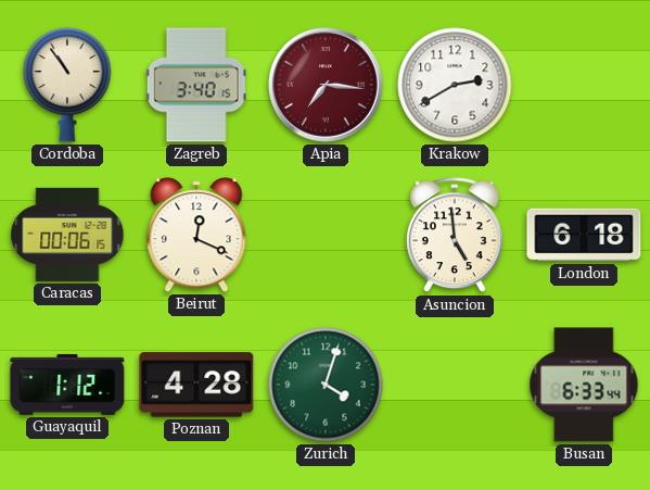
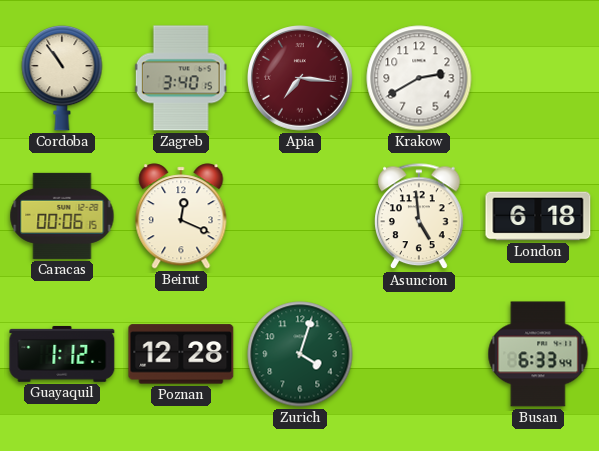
Poznan: 4:28 -> 12:28 (181, 354)
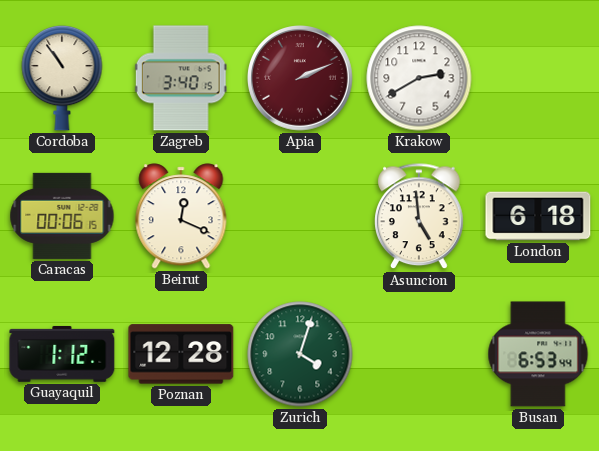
Apia: 7:16 -> 2:11 (301, 79)
Busan: 6:33 -> 6:53 (538, 354)
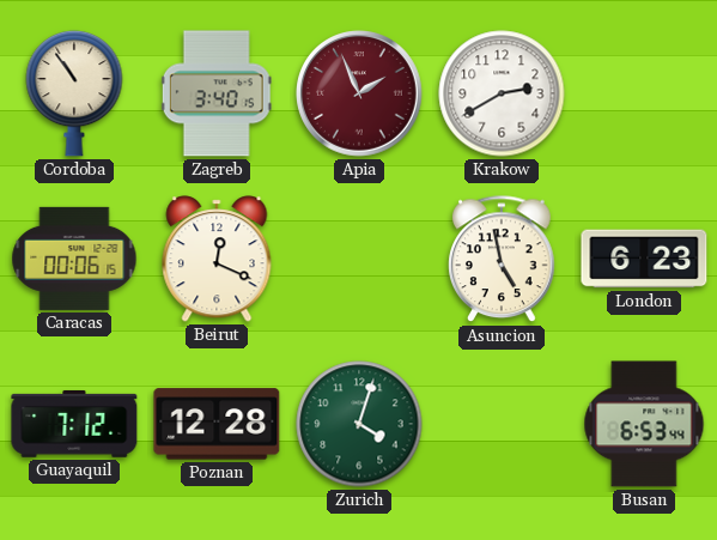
Apia: 2:11 -> 1:56 (360, 95)
Asuncion: 4:59 -> 4:58 (502, 260)
London: 6:18 -> 6:23 (644, 259)
Guayaquil: 1:12 -> 7:12 (74, 424)
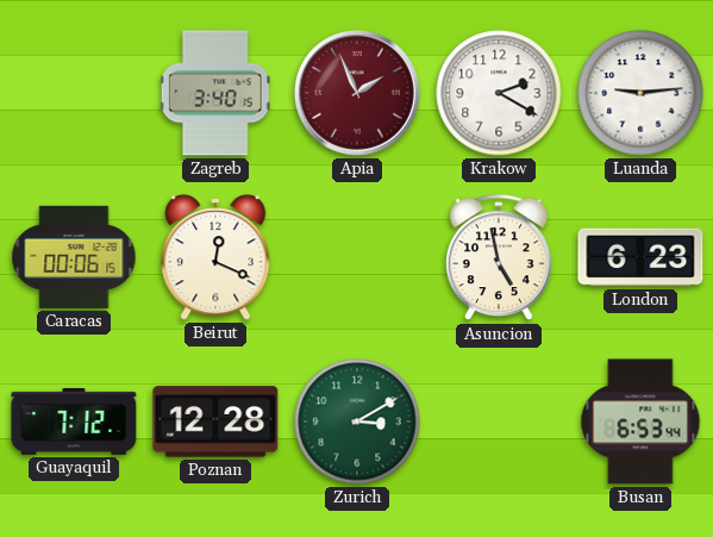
Cordoba: 10:54 -> none (74, 93)
Krakow: 2:40 -> 2:20 (499, 93)
Luanda: none -> 9:14 (640, 93)
Zurich: 4:03 -> 3:10 (357, 422)
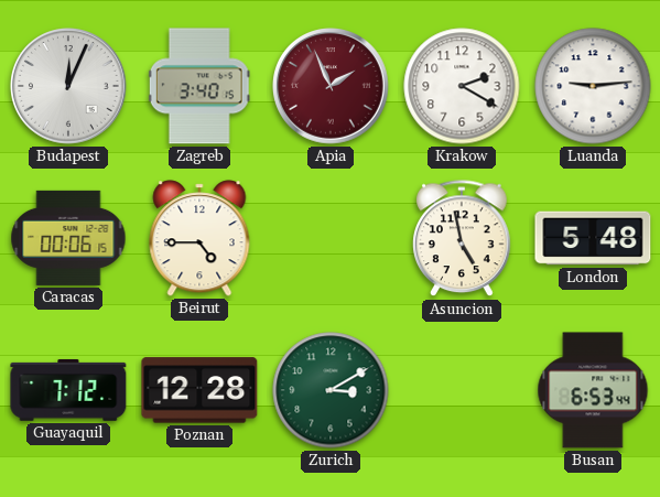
Budapest: none -> 12:04 (69, 87)
Beirut: 12:19 -> 4:45 (199, 238)
London: 6:23 -> 5:48 (593, 238)
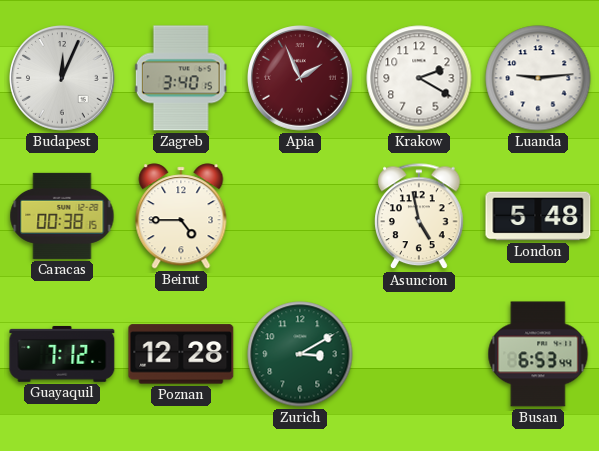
Caracas: 00:06 -> 00:38 (62, 216)
